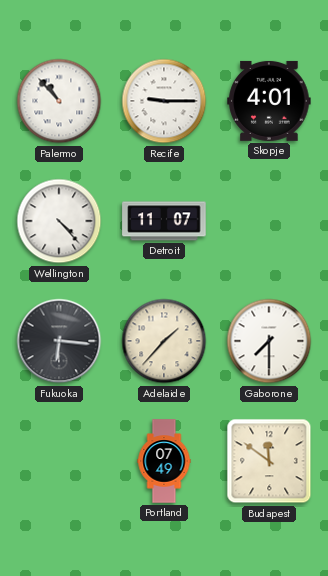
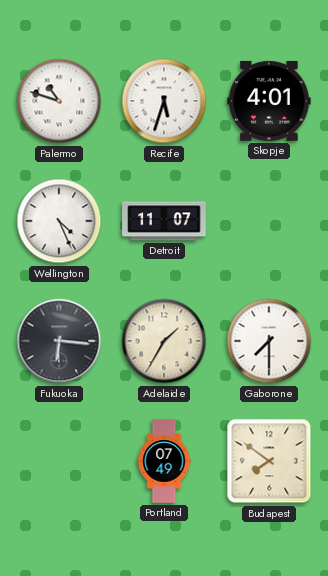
Palermo: 10:53 -> 10:48 (59, 101)
Recife: 9:15 -> 5:33 (164, 101)
Wellington: 4:23 -> 4:26 (59, 221)
Adelaide: 1:37 -> 1:35 (164, 341)
Budapest: 11:51 -> 7:51 (269, 461)
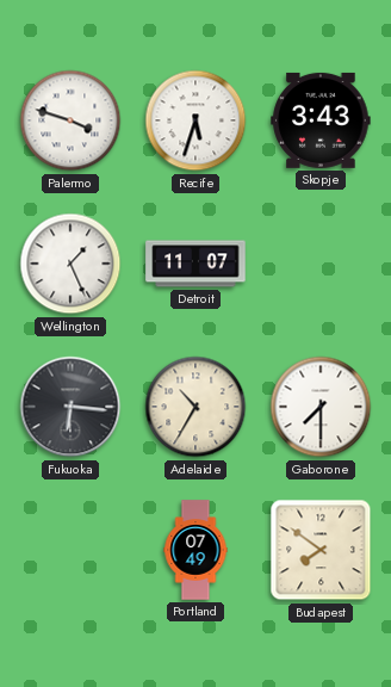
Palermo: 10:48 -> 3:48 (70, 120)
Skopje: 4:01 -> 3:43 (321, 120)
Wellington: 4:26 -> 1:26 (70, 264)
Adelaide: 1:35 -> 10:35 (195, 407)
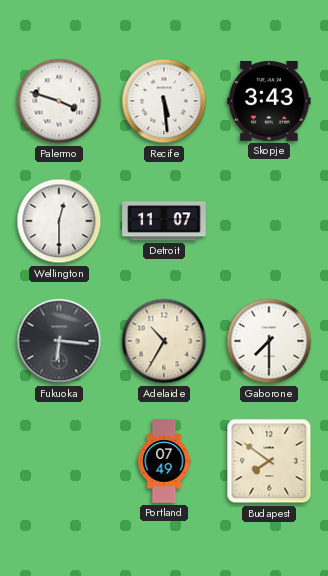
Recife: 5:33 -> 5:29 (164, 101)
Wellington: 1:26 -> 12:30 (59, 221)
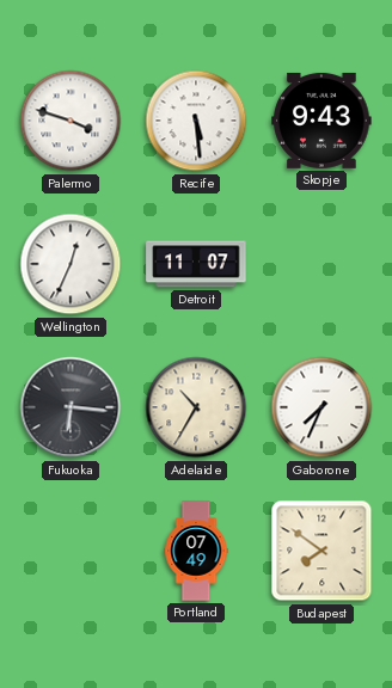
Skopje: 3:43 -> 9:43 (321, 121)
Wellington: 12:30 -> 12:34 (71, 264)
Gaborone: 7:30 -> 7:34 (321, 407)
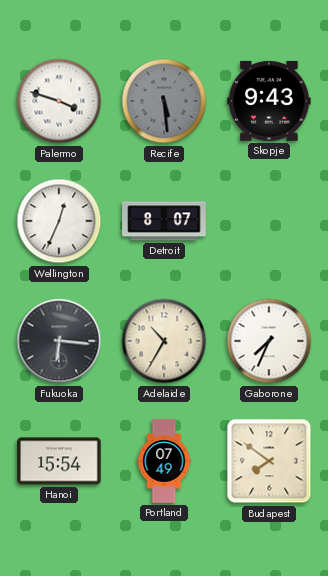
Recife dial: white -> grey (164, 101)
Detroit: 11:07 -> 8:07 (164, 221)
Hanoi: none -> 15:54 (59, 461)
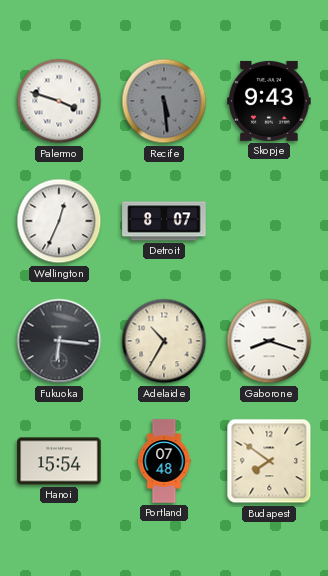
Gaborone: 7:34 -> 8:18 (269, 341)
Portland: 07:49 -> 07:48 (164, 461)
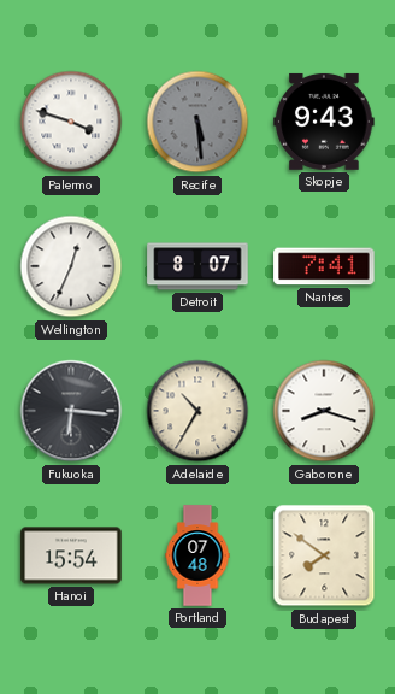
Nantes: none -> 7:41 (324, 266)
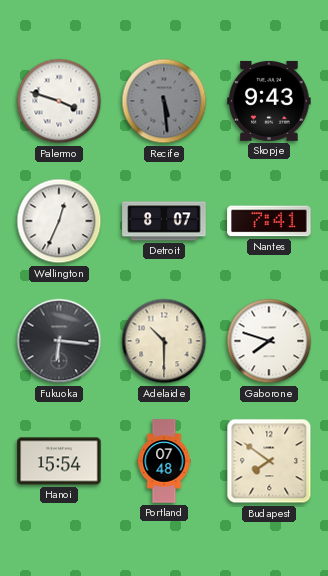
Adelaide: 10:35 -> 10:30 (164, 341)
Gaborone: 8:18 -> 7:48 (269, 341)
